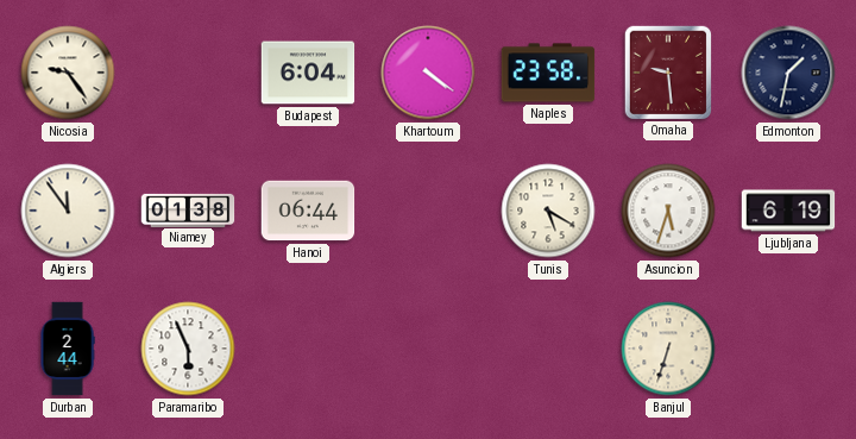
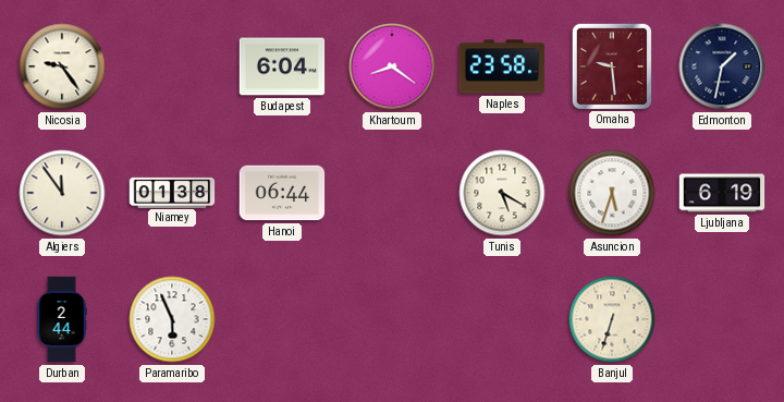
Khartoum: 4:21 -> 8:21 (392, 66)
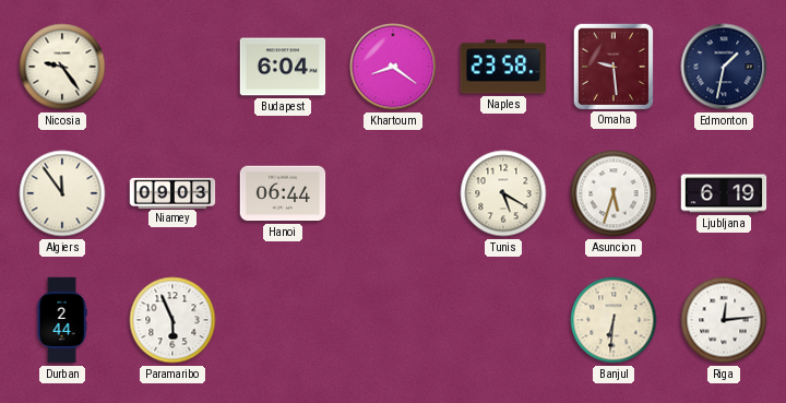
Niamey: 01:38 -> 09:03 (172, 192)
Banjul: 6:33 -> 6:31 (614, 320)
Riga: none -> 12:14 (724, 320)
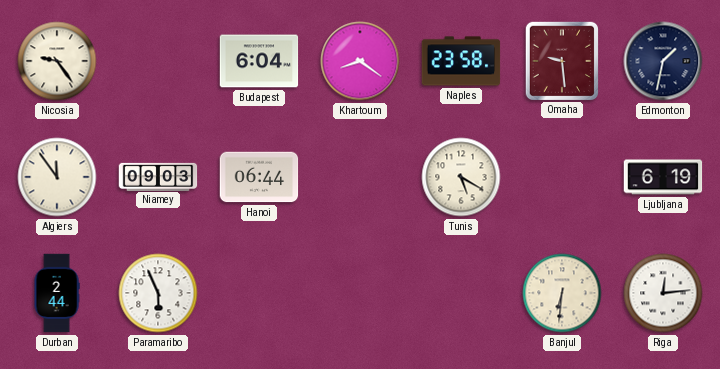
Asuncion: 5:33 -> none (614, 193)
